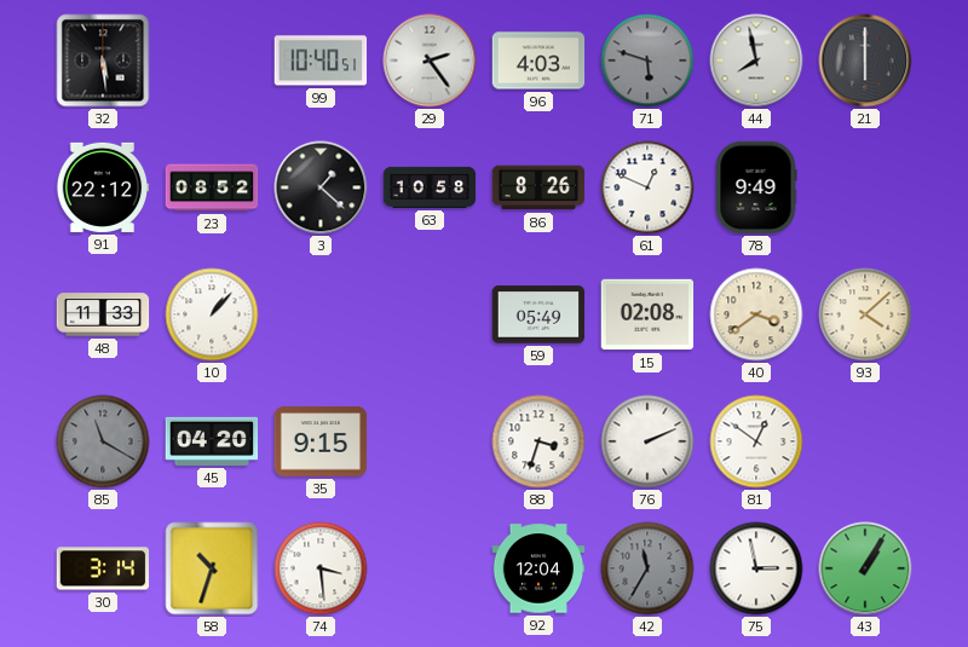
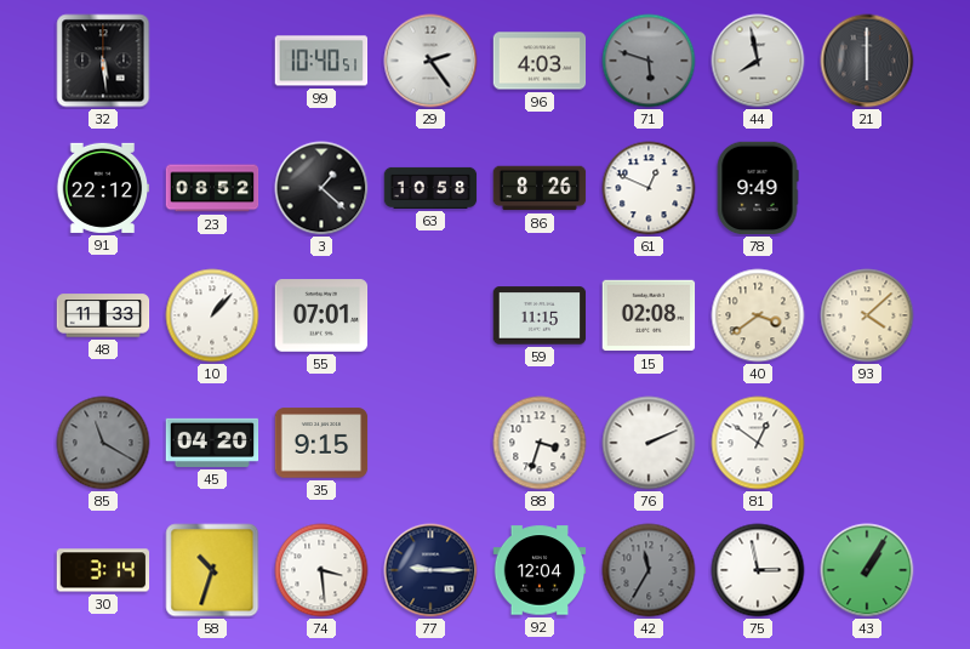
55: none -> 07:01 (321, 315)
59: 05:49 -> 11:15 (540, 315)
77: none -> 9:15 (430, 570)
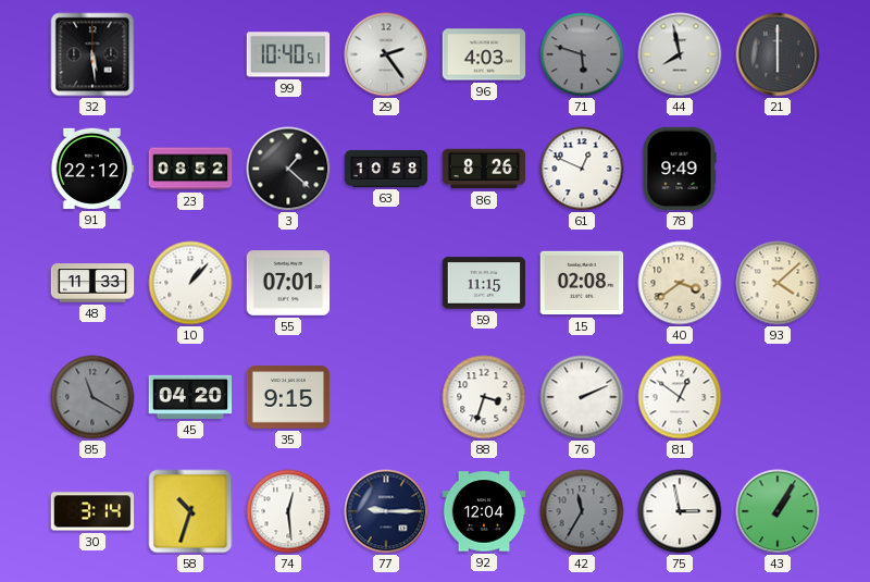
74: 3:29 -> 12:29 (288, 511)
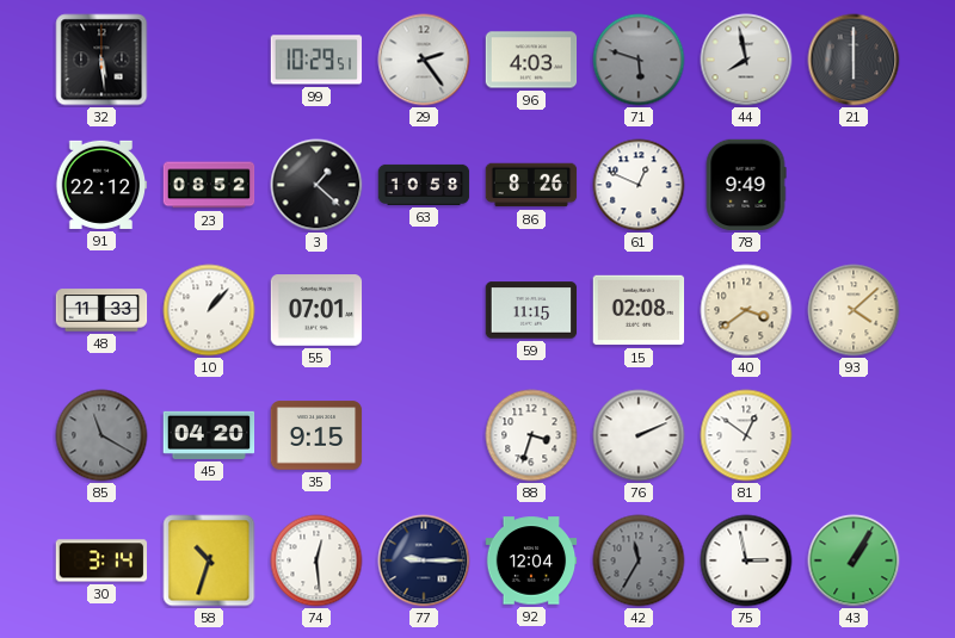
99: 10:40 -> 10:29 (316, 60)
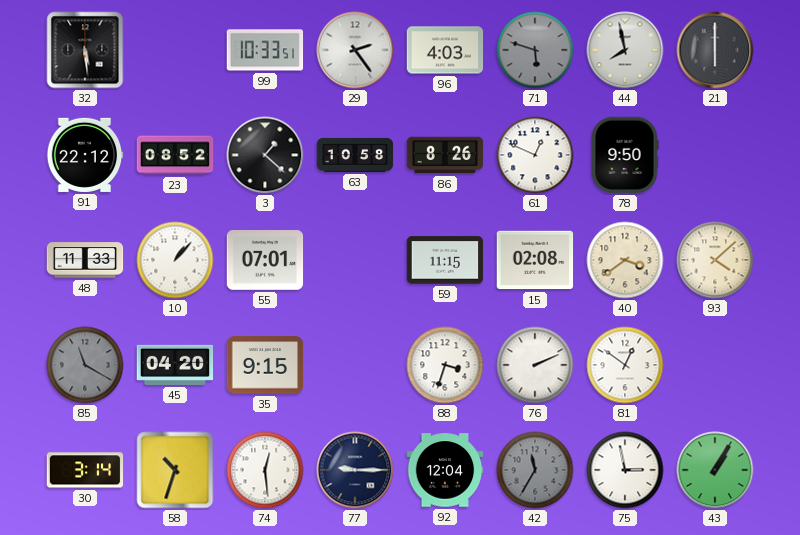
99: 10:29 -> 10:33 (265, 50)
78: 9:49 -> 9:50 (625, 155)
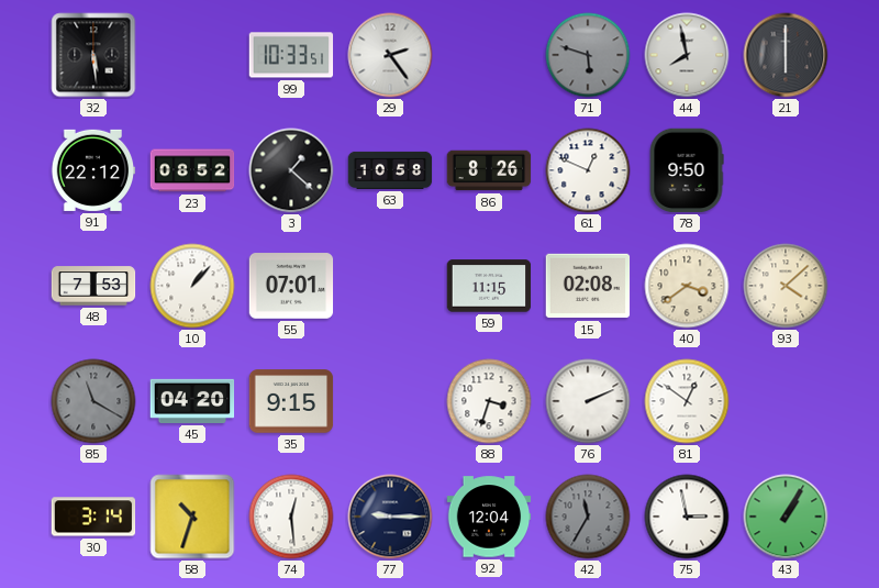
96: 4:03 -> none (445, 50)
48: 11:33 -> 7:53 (93, 286)
